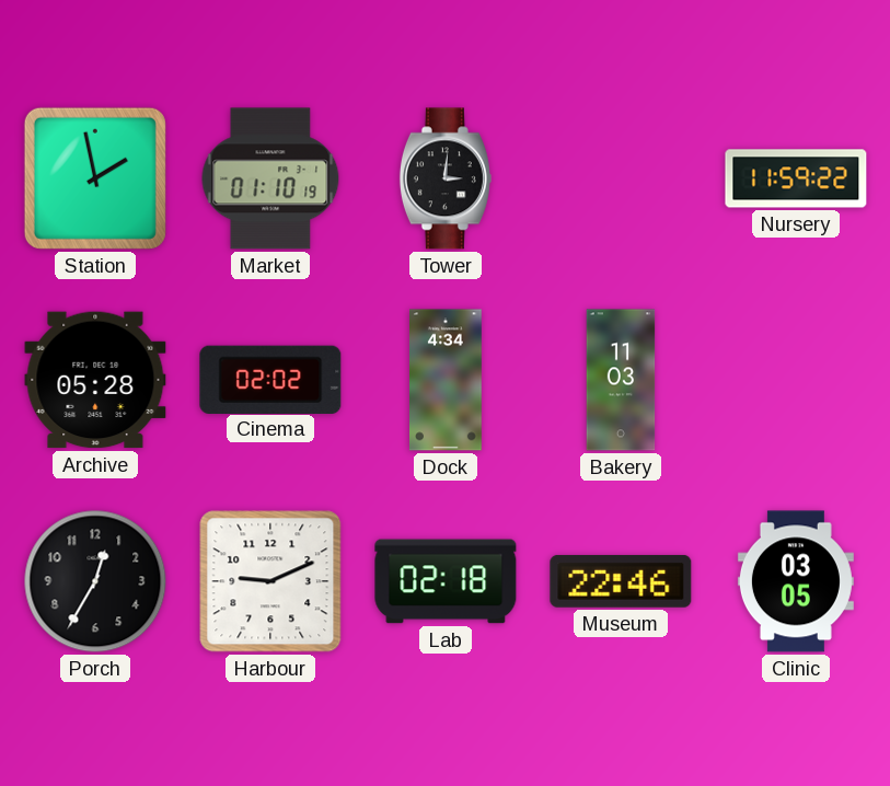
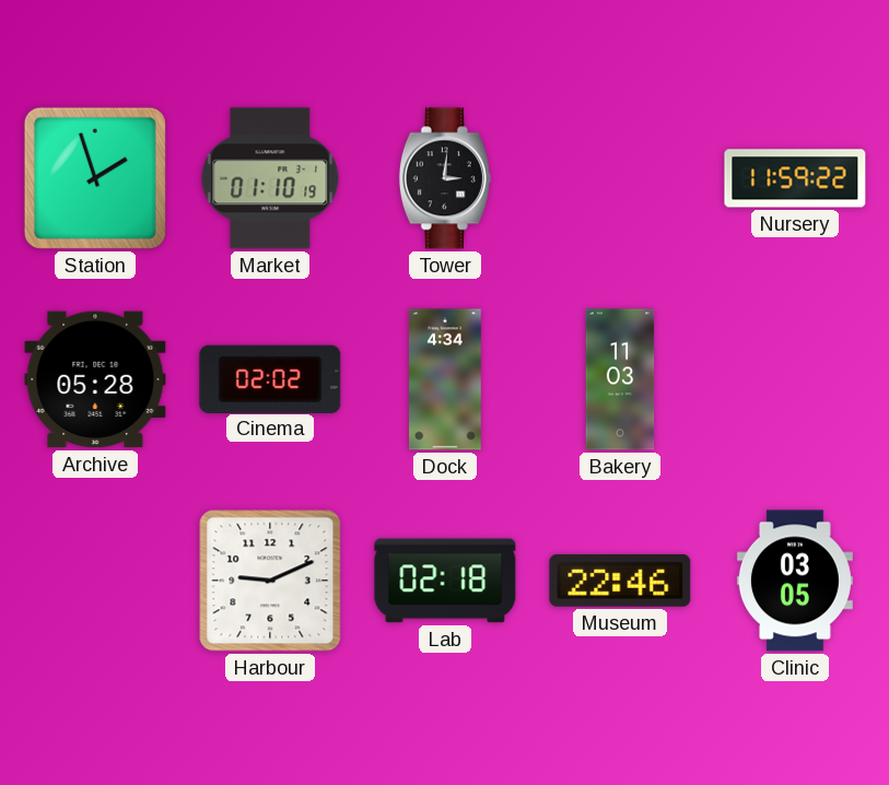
Station: 1:58 -> 1:57 (95, 178)
Porch: 12:35 -> none (95, 581)
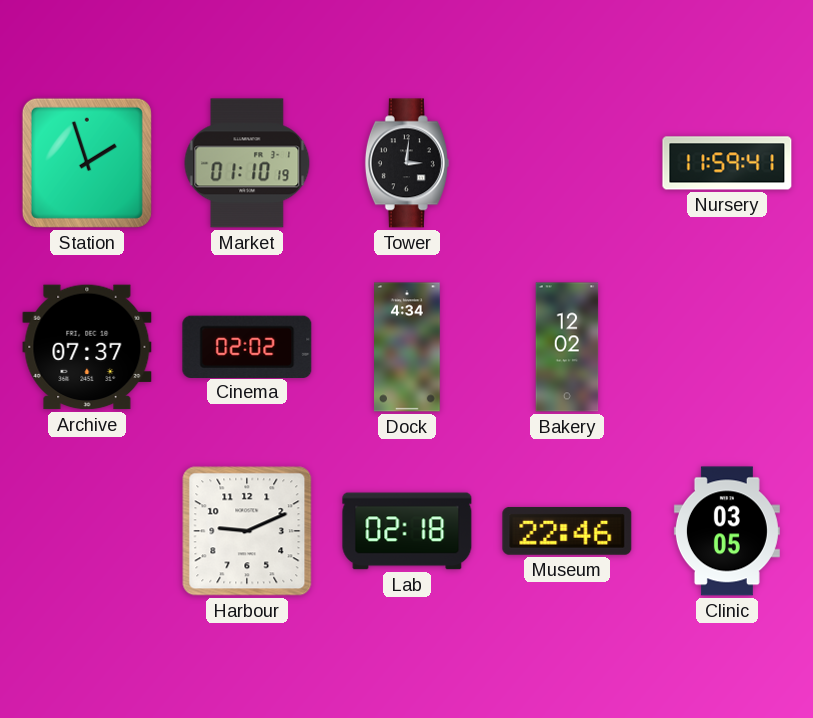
Nursery: 11:59:22 -> 11:59:41 (727, 163)
Archive: 05:28 -> 07:37 (87, 347)
Bakery: 11:03 -> 12:02 (567, 347)
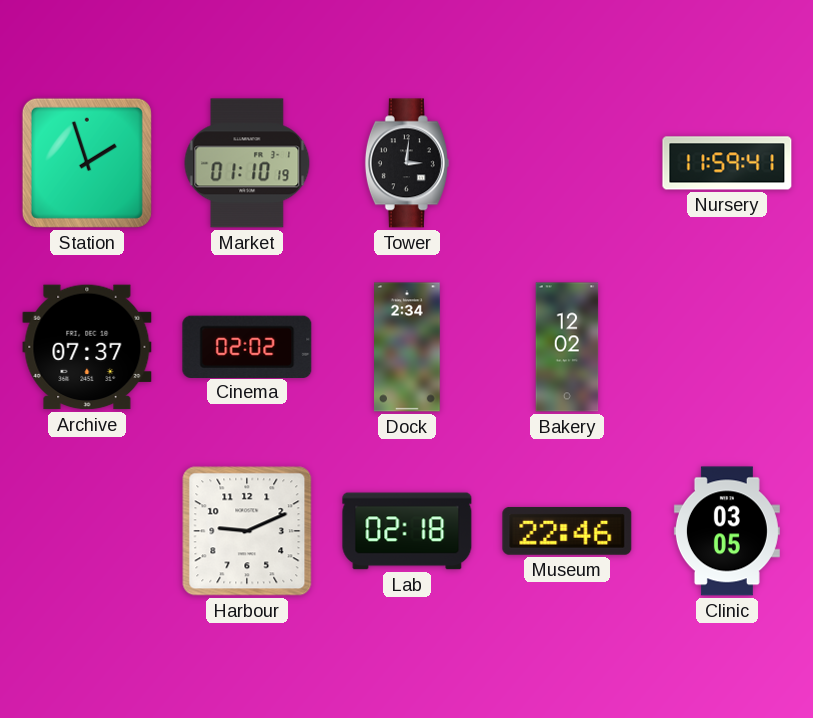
Dock: 4:34 -> 2:34 (408, 347)
